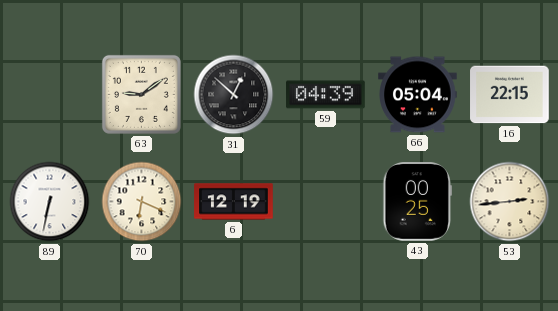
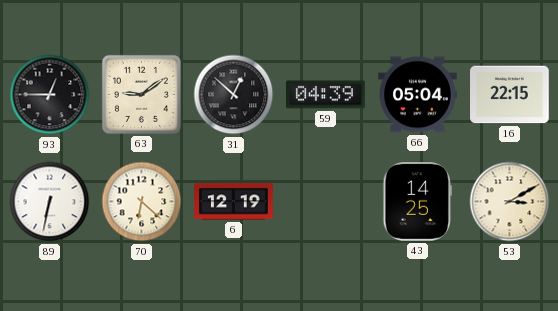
93: none -> 12:45 (50, 95)
70: 6:19 -> 6:22 (142, 202)
43: 00:25 -> 14:25 (417, 202)
53: 2:44 -> 3:10 (510, 202)
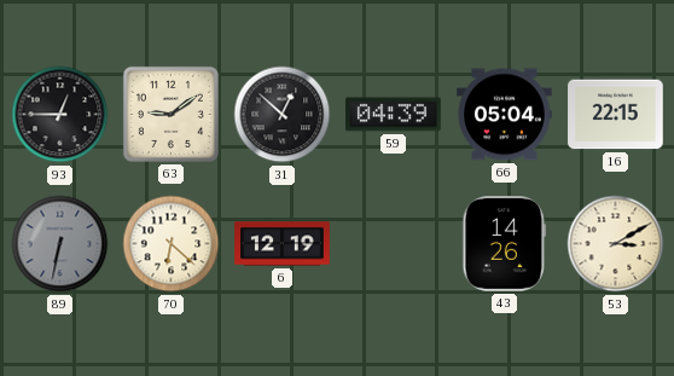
89 dial: white -> grey (60, 244)
43: 14:25 -> 14:26 (504, 244)
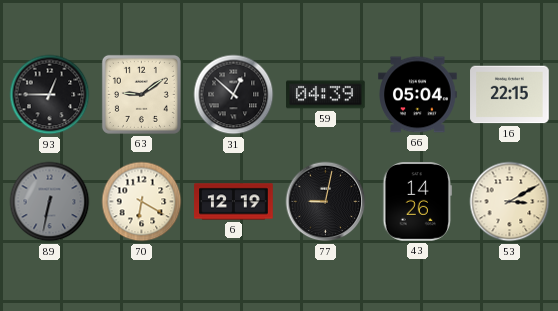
70: 6:22 -> 6:20 (142, 202)
77: none -> 9:02 (326, 202)
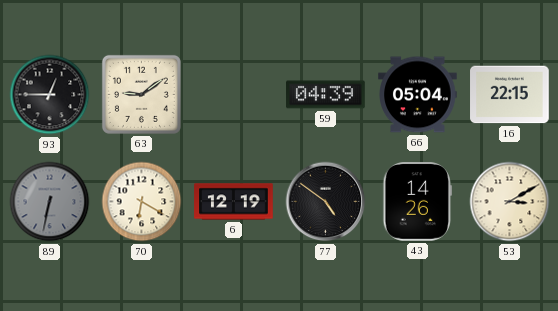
31: 12:52 -> none (234, 95)
77: 9:02 -> 4:51 (326, 202)
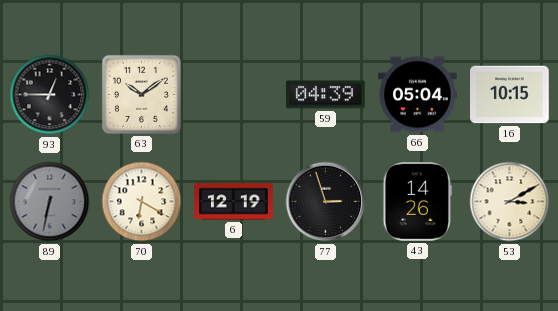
63: 9:09 -> 10:09 (141, 94)
16: 22:15 -> 10:15 (510, 95)
77: 4:51 -> 2:57 (326, 202)
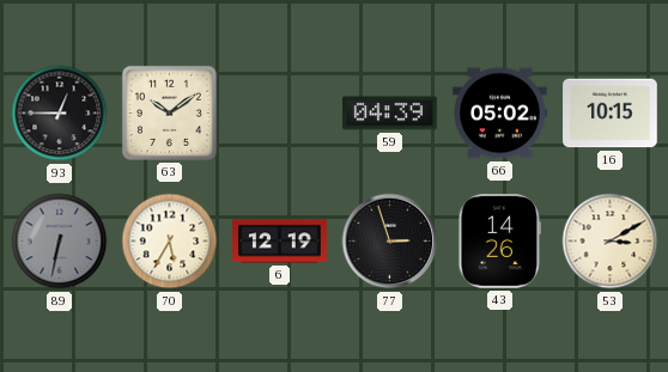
66: 05:04 -> 05:02 (500, 114)
70: 6:20 -> 5:35 (170, 242)
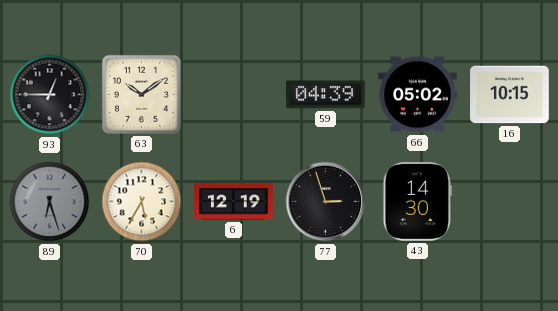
89: 6:32 -> 6:27 (50, 202)
43: 14:26 -> 14:30 (417, 202)
53: 3:10 -> none (611, 242)
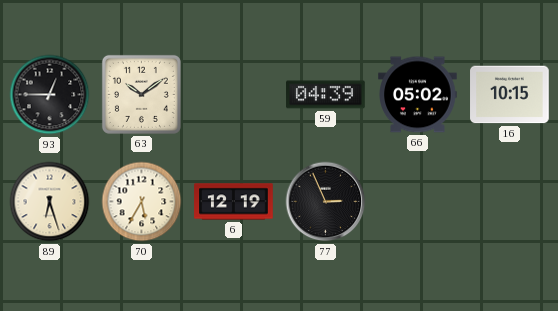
89 dial: grey -> cream (50, 202)
77: 2:57 -> 2:56 (326, 202)
43: 14:30 -> none (417, 202)
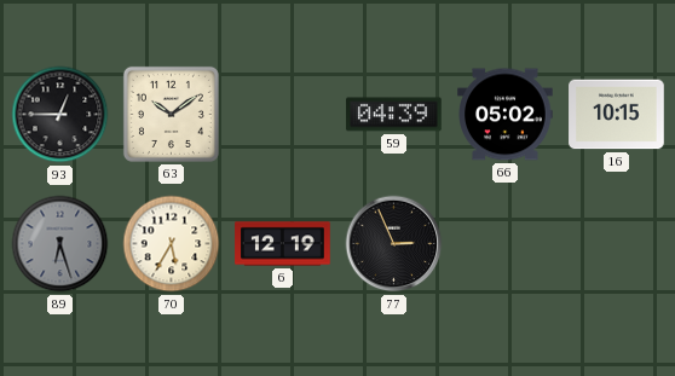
89 dial: cream -> grey (60, 244)
